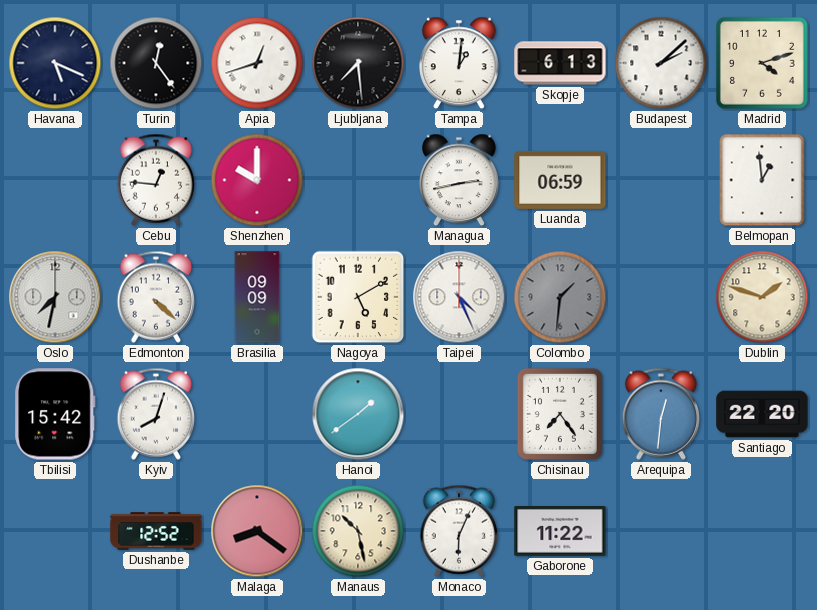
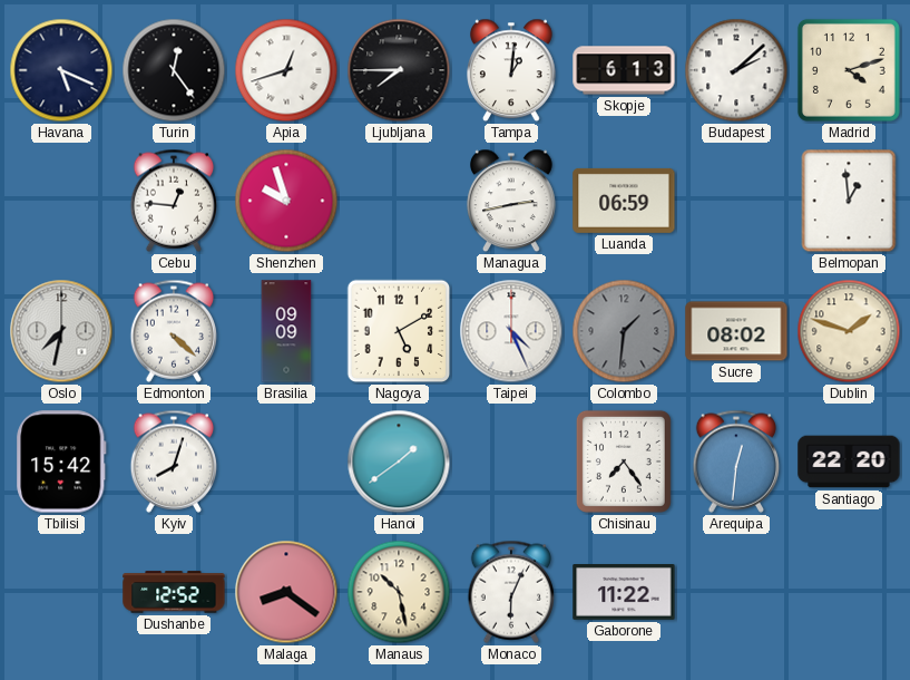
Ljubljana: 7:29 -> 7:45 (399, 70)
Shenzhen: 10:00 -> 9:57 (286, 201)
Sucre: none -> 08:02 (736, 331)
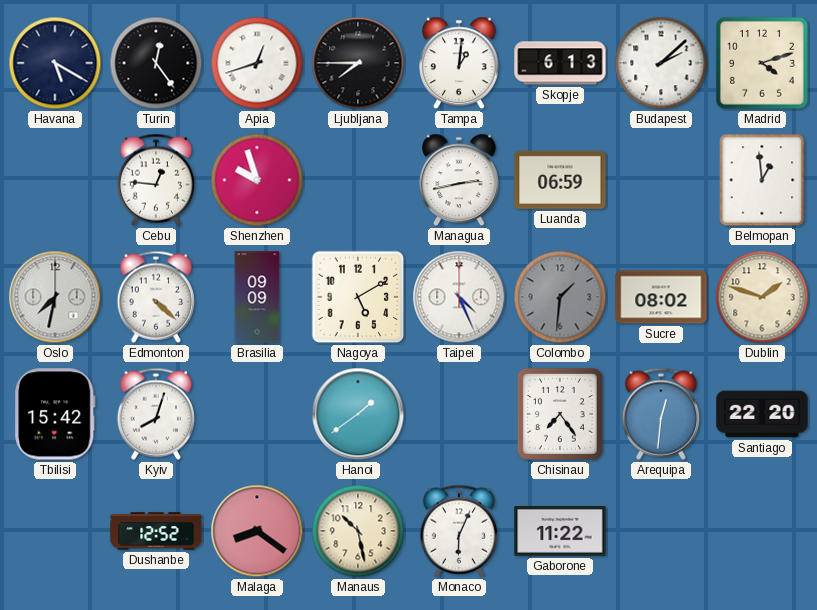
Havana: 5:19 -> 5:20 (55, 63)
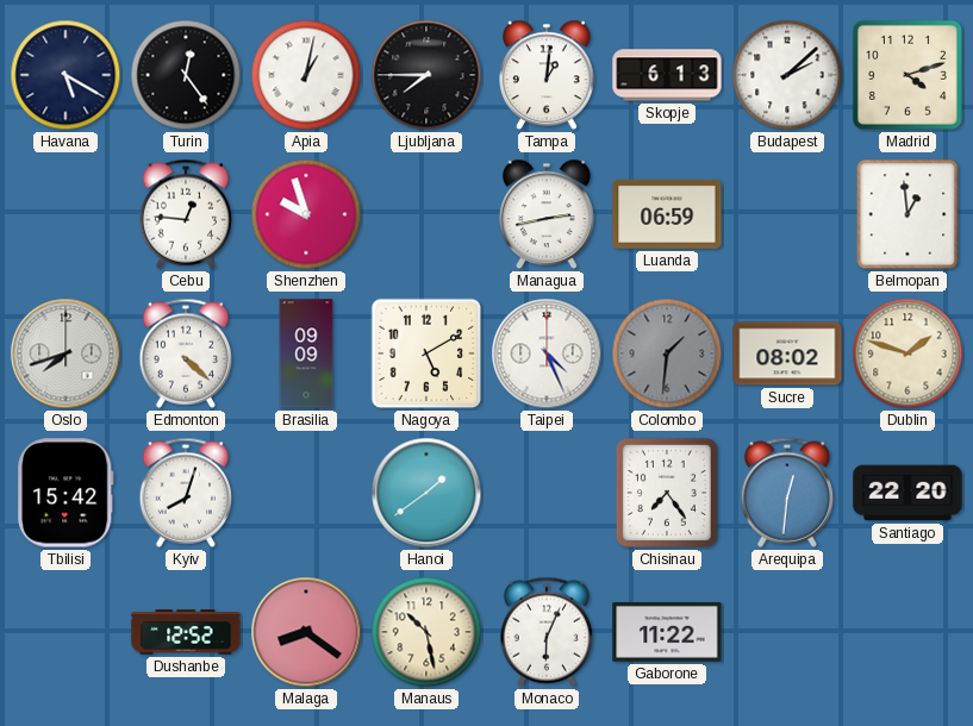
Apia: 12:42 -> 1:02 (306, 75)
Oslo: 7:32 -> 7:42 (66, 353)
